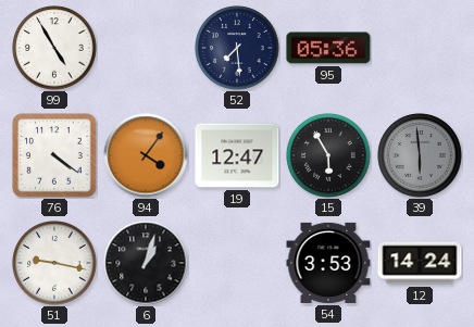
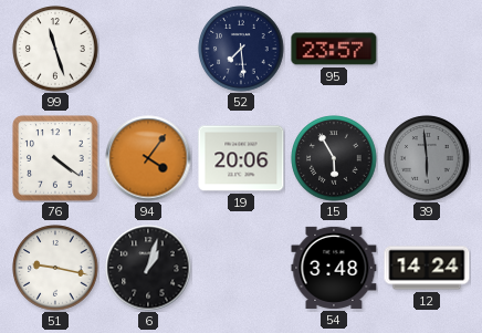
99: 4:55 -> 11:27 (55, 49)
95: 05:36 -> 23:57 (334, 49)
19: 12:47 -> 20:06 (241, 158)
54: 3:53 -> 3:48 (334, 268)
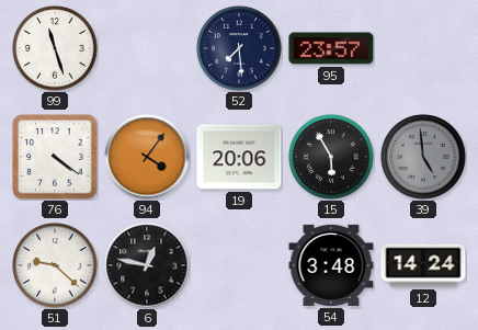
39: 5:59 -> 4:59 (423, 157)
51: 9:17 -> 9:22 (55, 265)
6: 1:03 -> 12:47 (147, 265)
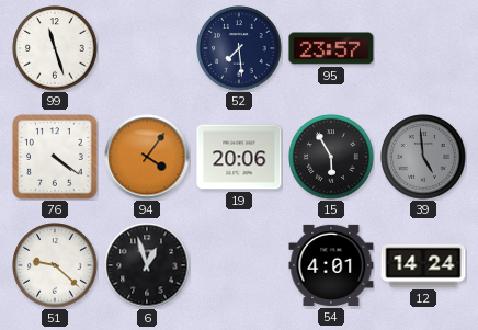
6: 12:47 -> 12:57 (147, 265)
54: 3:48 -> 4:01 (331, 265)
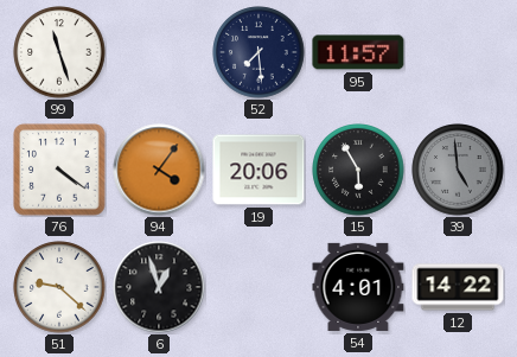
95: 23:57 -> 11:57 (358, 52)
12: 14:24 -> 14:22 (458, 287)
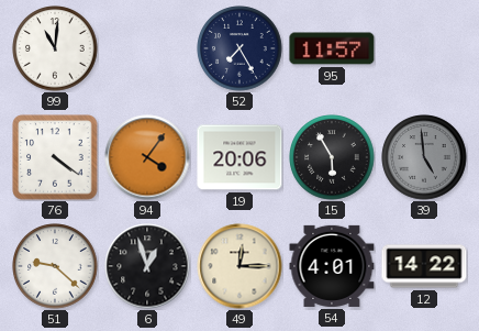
99: 11:27 -> 11:01 (55, 48)
52: 7:29 -> 7:25 (239, 48)
49: none -> 12:15 (239, 266)
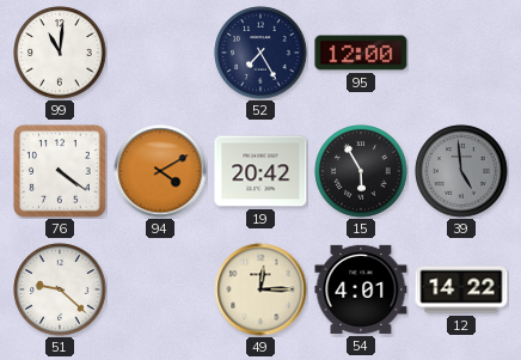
95: 11:57 -> 12:00 (361, 53)
94: 4:06 -> 4:10 (160, 171)
19: 20:06 -> 20:42 (260, 171)
6: 12:57 -> none (147, 266)
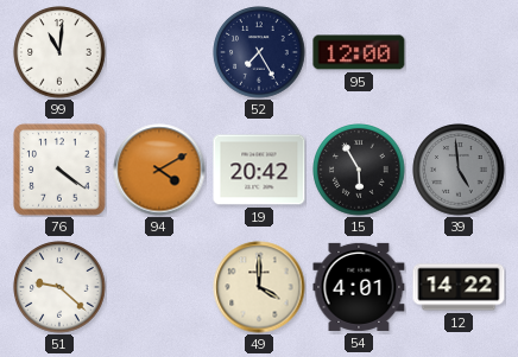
49: 12:15 -> 4:00 (259, 287)
